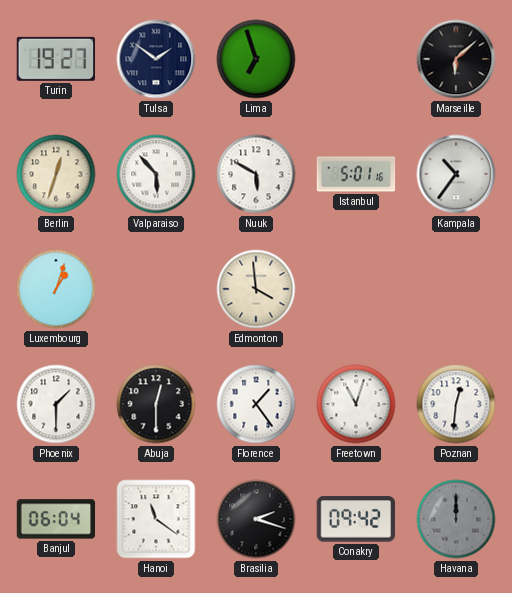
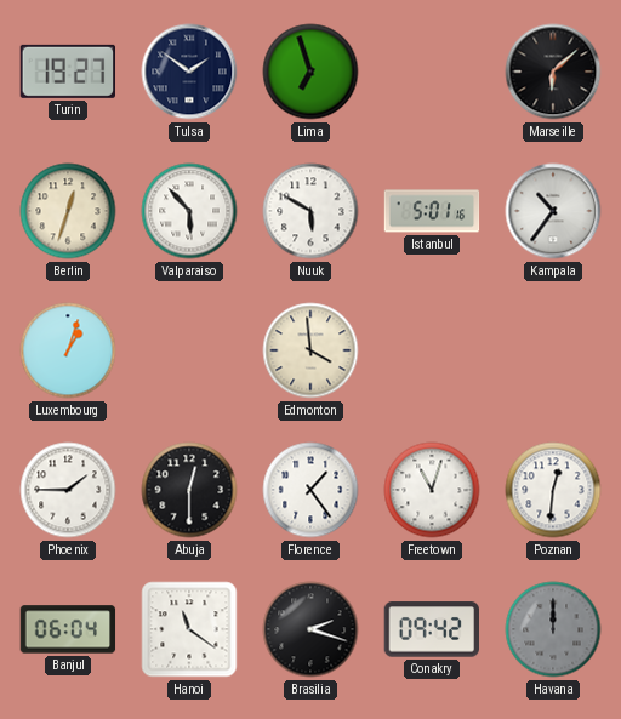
Phoenix: 1:30 -> 1:45 (68, 490)
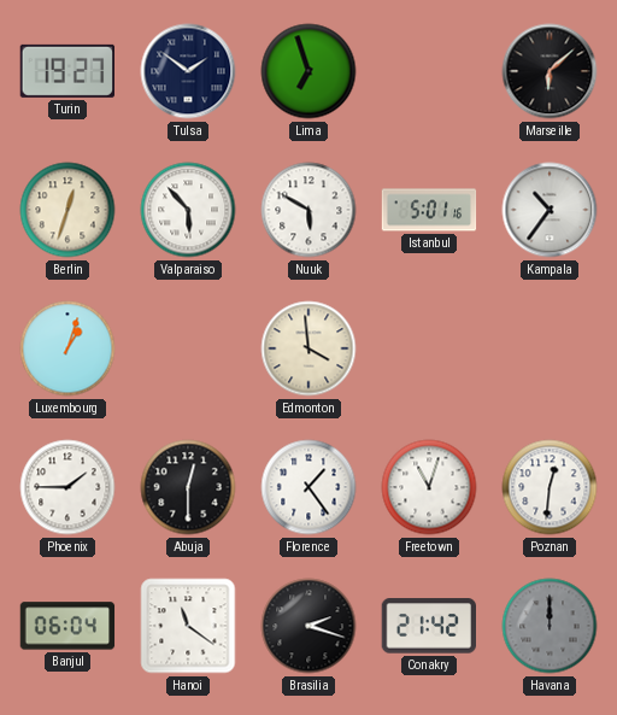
Conakry: 09:42 -> 21:42 (429, 626)
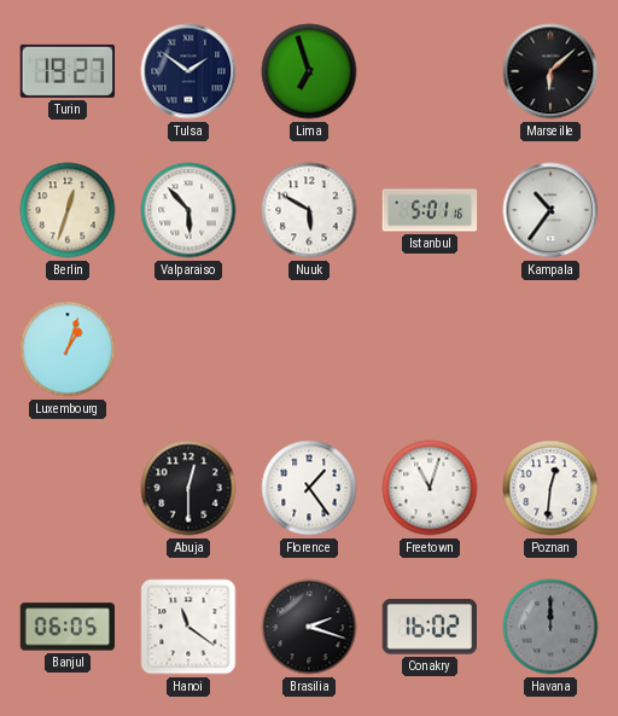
Edmonton: 3:59 -> none (308, 348)
Phoenix: 1:45 -> none (67, 487)
Banjul: 06:04 -> 06:05 (68, 627)
Conakry: 21:42 -> 16:02 (430, 627)
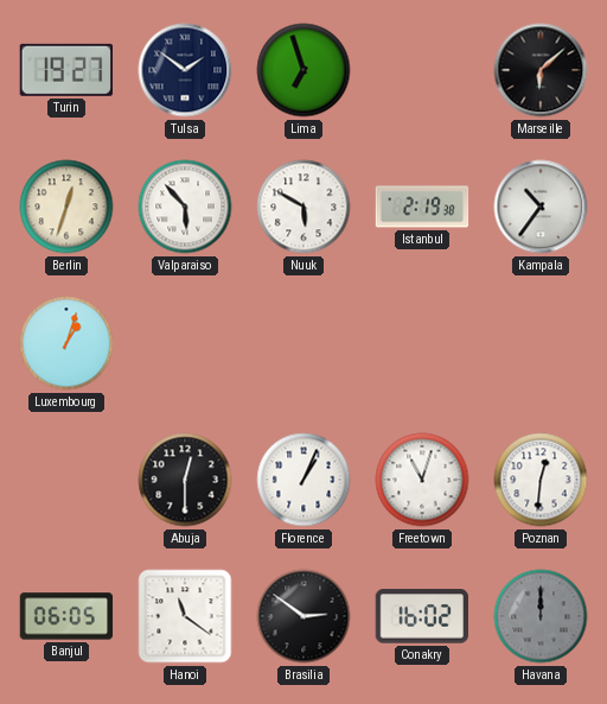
Istanbul: 5:01 -> 2:19 (422, 207)
Florence: 1:24 -> 1:04 (303, 480)
Brasilia: 2:18 -> 2:51 (303, 616)
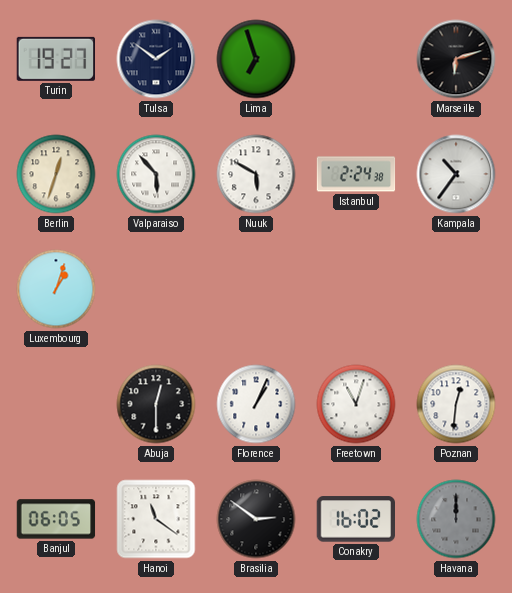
Marseille: 6:08 -> 6:12 (456, 59)
Istanbul: 2:19 -> 2:24 (356, 174)
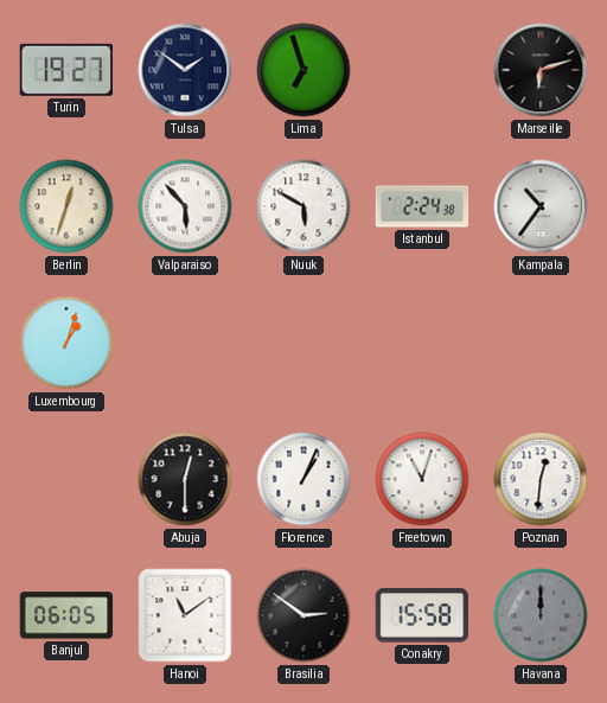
Hanoi: 11:21 -> 11:09 (185, 615)
Conakry: 16:02 -> 15:58 (422, 615)
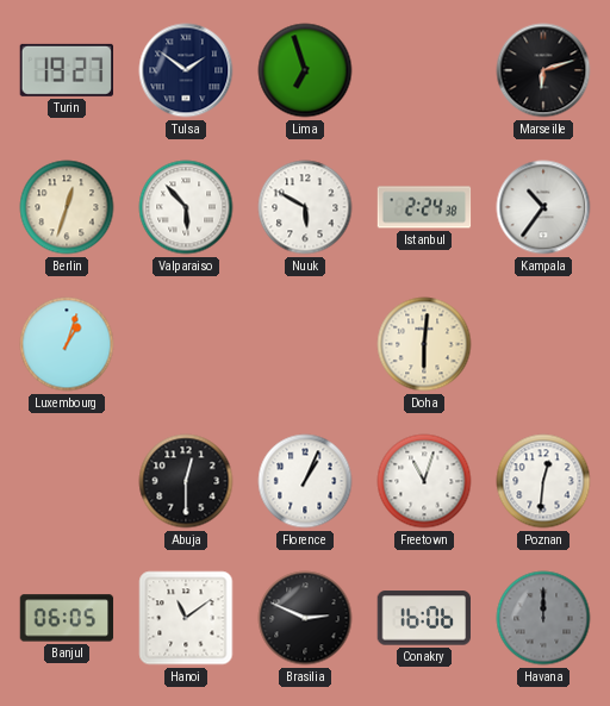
Doha: none -> 6:01 (424, 344)
Brasilia: 2:51 -> 2:49 (305, 618)
Conakry: 15:58 -> 16:06 (424, 618)
